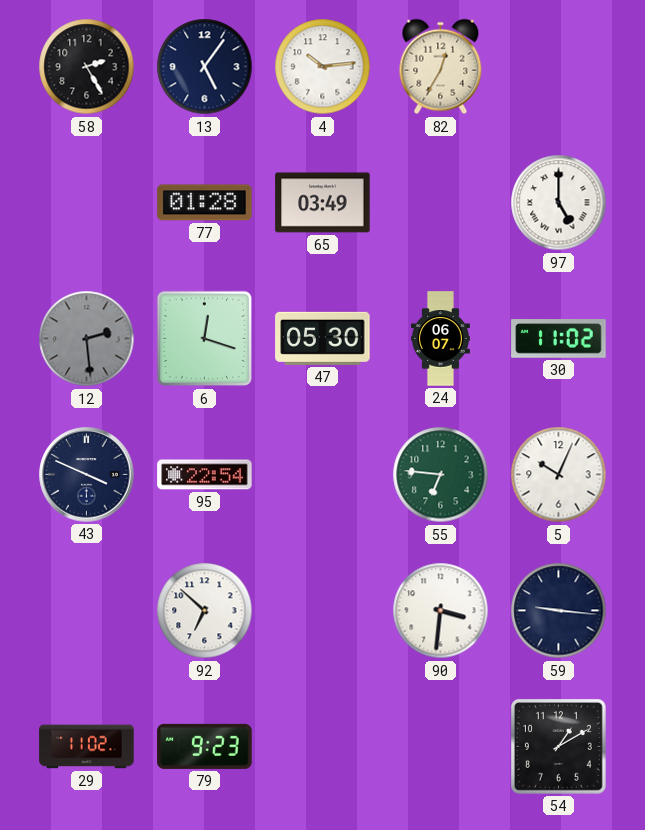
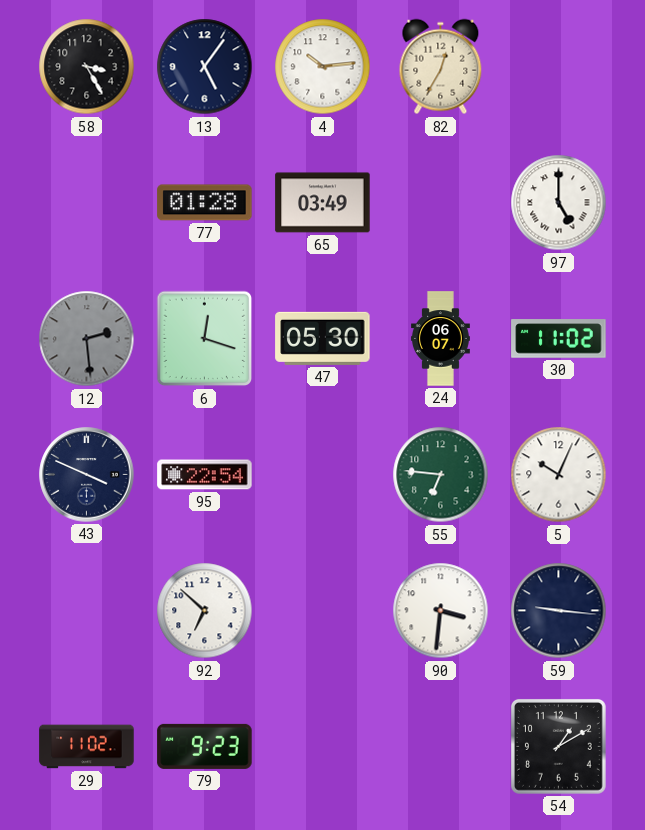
58: 2:25 -> 3:25 (87, 67)
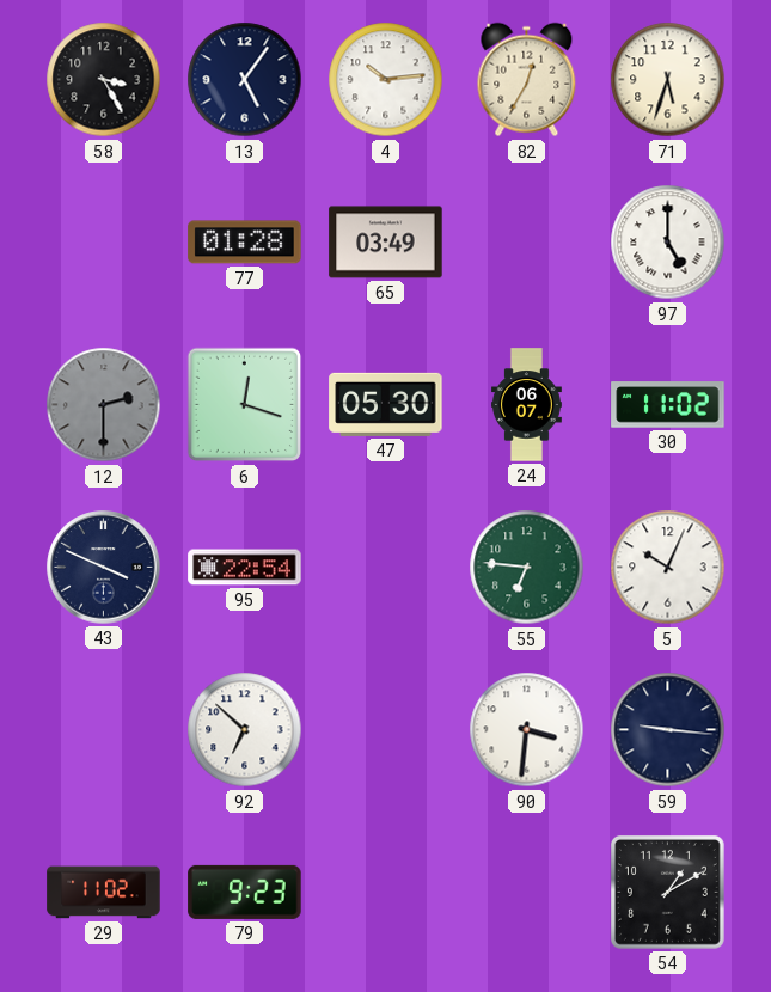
71: none -> 5:33 (668, 80)
12: 2:29 -> 2:30 (104, 405)
